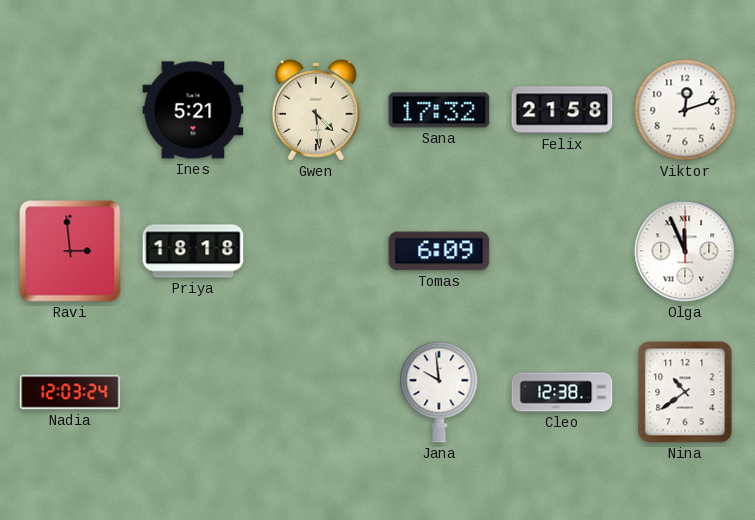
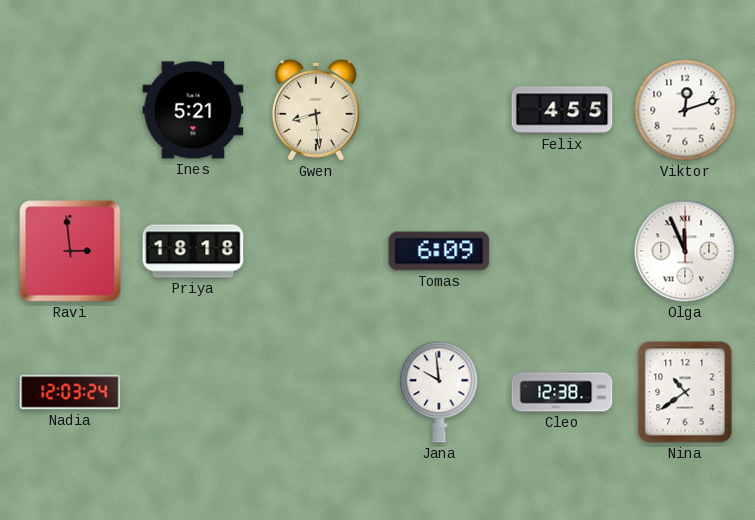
Gwen: 4:29 -> 8:29 (316, 110)
Sana: 17:32 -> none (439, 110)
Felix: 21:58 -> 4:55 (562, 110)
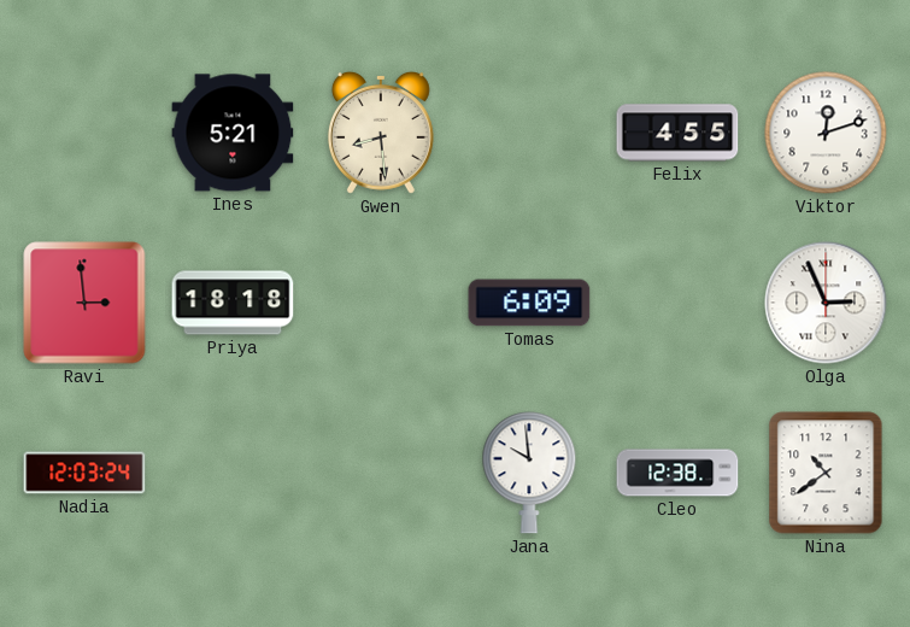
Olga: 11:56 -> 2:56 (826, 303)
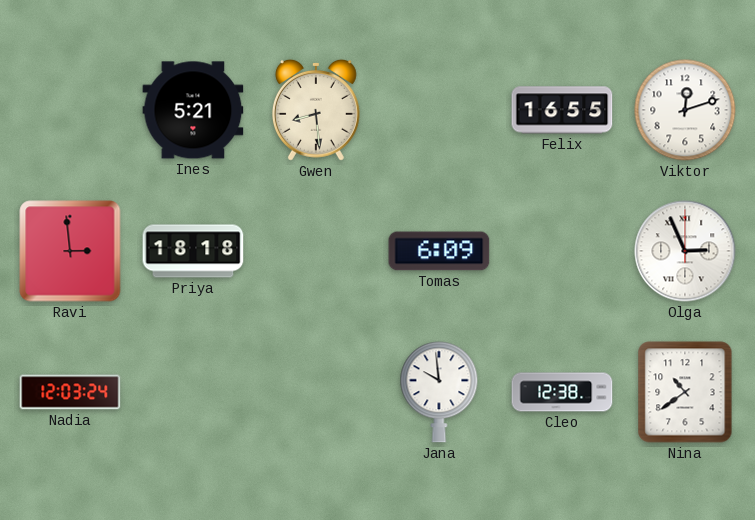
Felix: 4:55 -> 16:55 (562, 110)
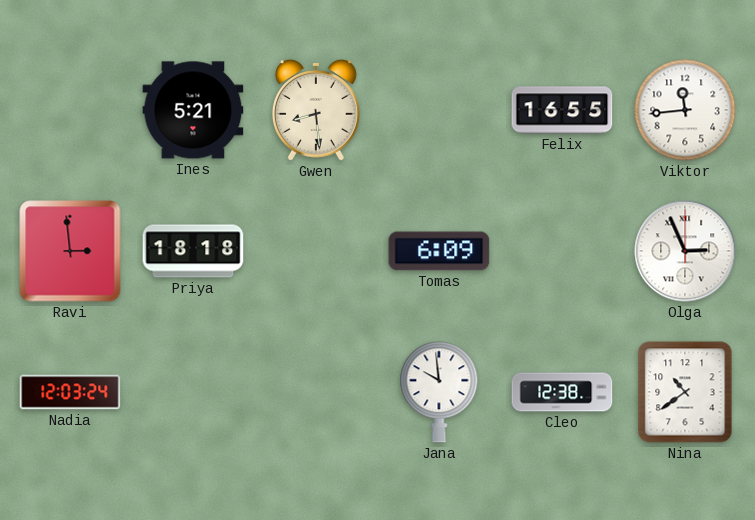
Viktor: 12:12 -> 11:44 (685, 110)
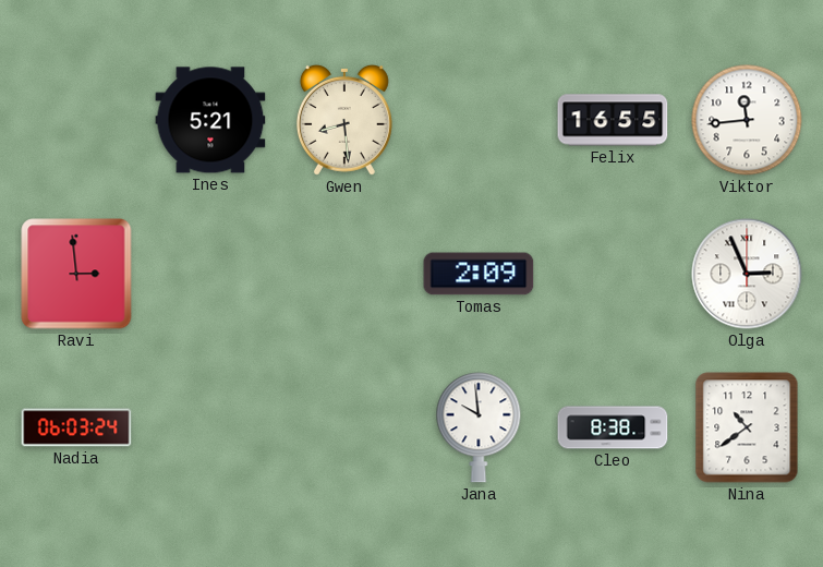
Priya: 18:18 -> none (193, 251)
Tomas: 6:09 -> 2:09 (479, 274)
Nadia: 12:03 -> 06:03 (76, 427)
Cleo: 12:38 -> 8:38 (613, 427)
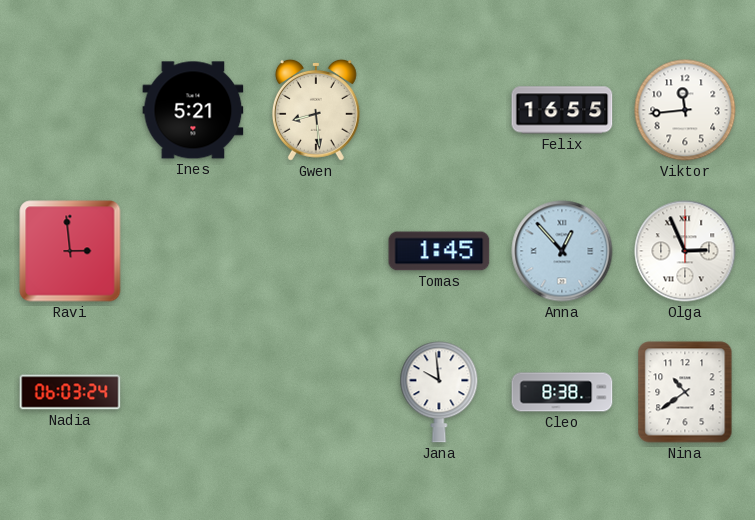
Tomas: 2:09 -> 1:45 (439, 251)
Anna: none -> 12:53 (562, 251)
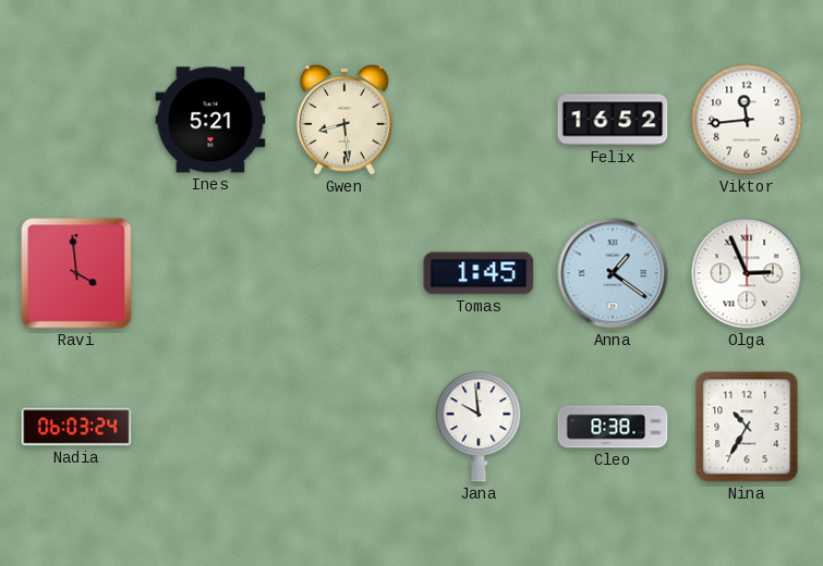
Felix: 16:55 -> 16:52 (613, 120)
Ravi: 2:59 -> 3:59 (76, 273)
Anna: 12:53 -> 1:21 (613, 273)
Nina: 10:39 -> 10:35 (747, 427)
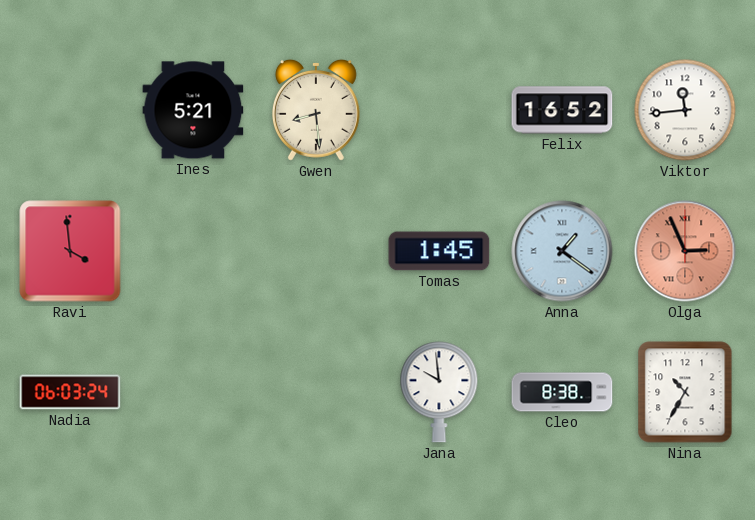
Olga dial: white -> salmon (685, 251)
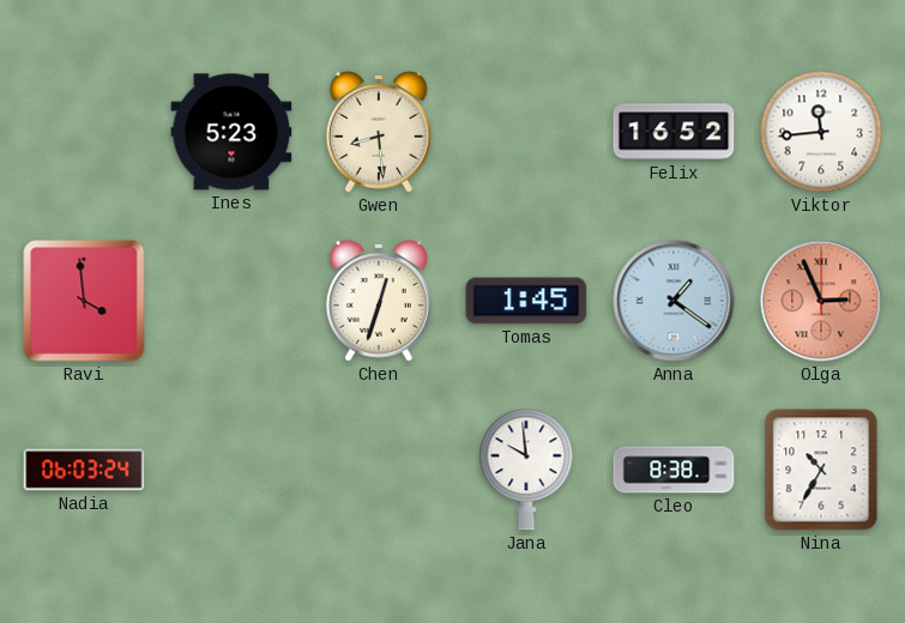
Ines: 5:21 -> 5:23 (231, 132)
Chen: none -> 12:33 (379, 301)
